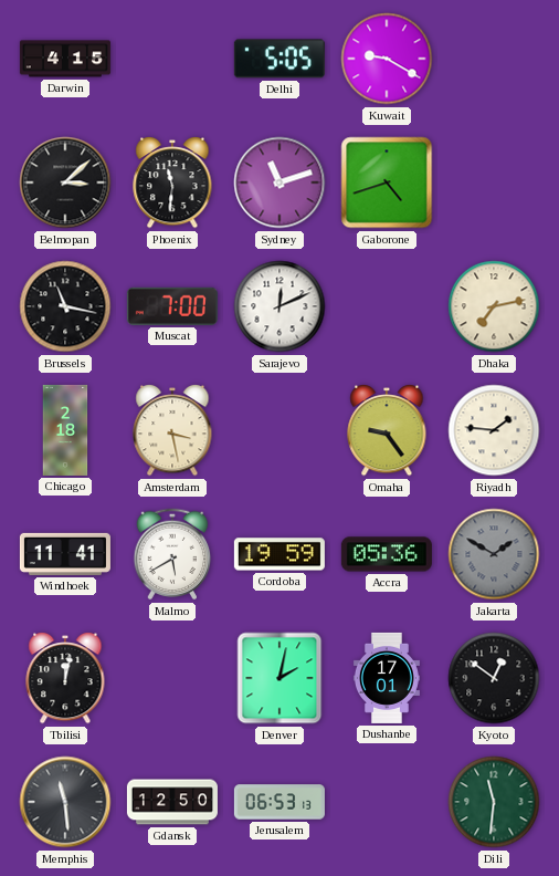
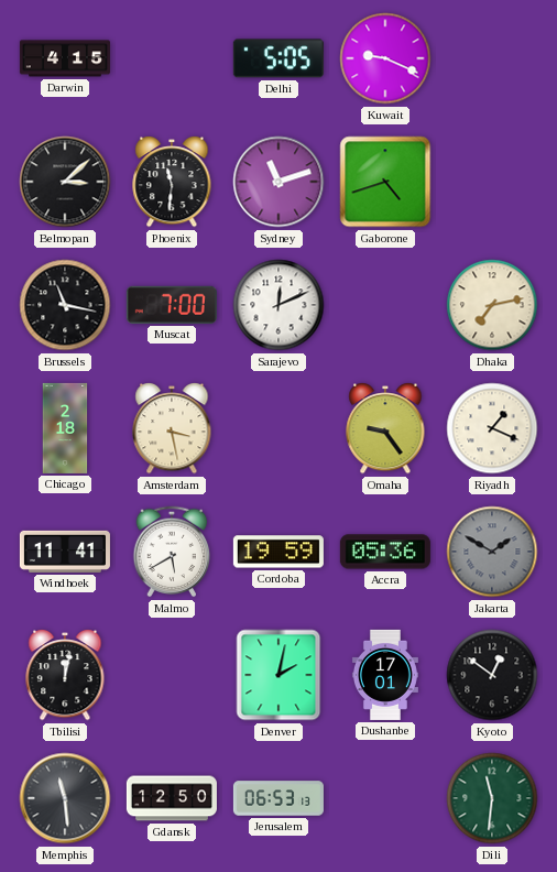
Kuwait: 9:20 -> 9:19 (385, 58)
Riyadh: 1:46 -> 1:19 (492, 428)
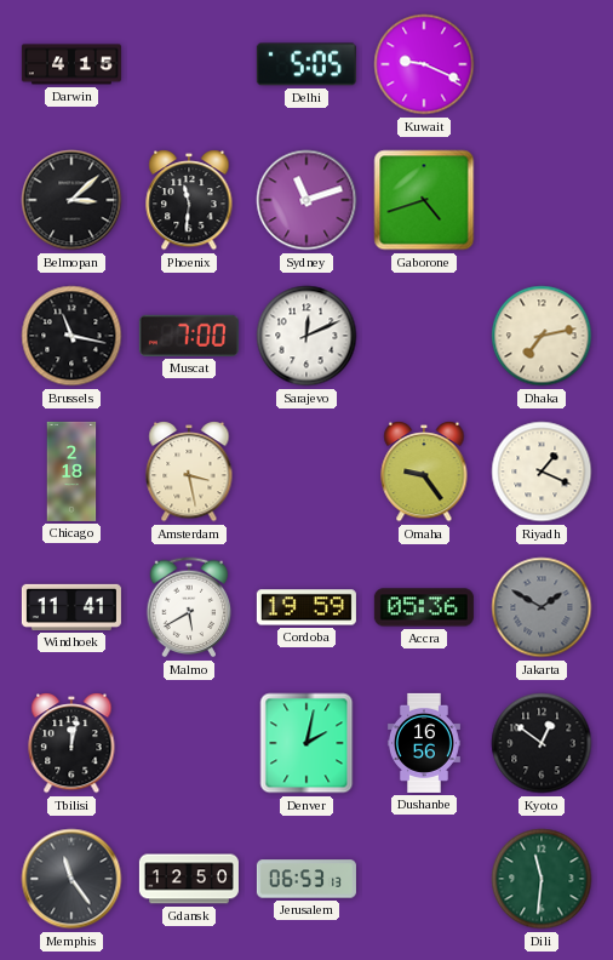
Dushanbe: 17:01 -> 16:56 (424, 743)
Memphis: 11:29 -> 11:24 (71, 879)
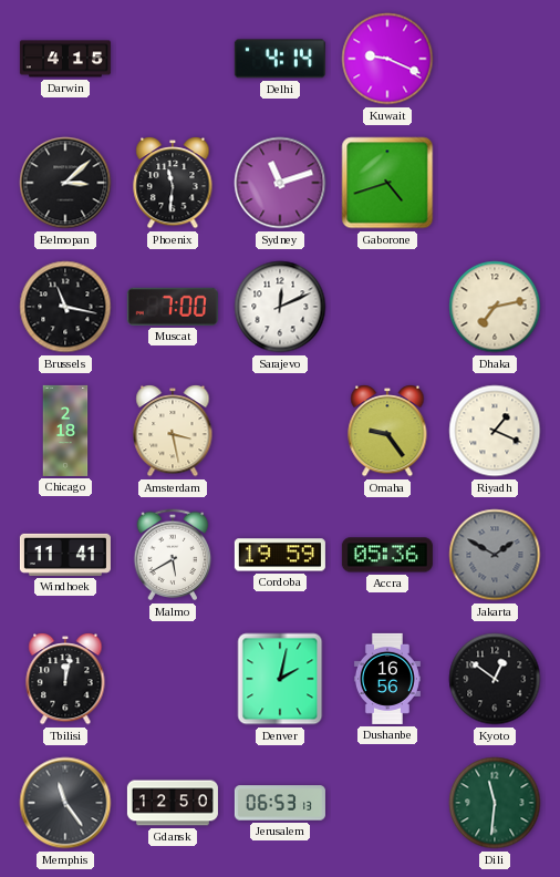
Delhi: 5:05 -> 4:14 (280, 59)
